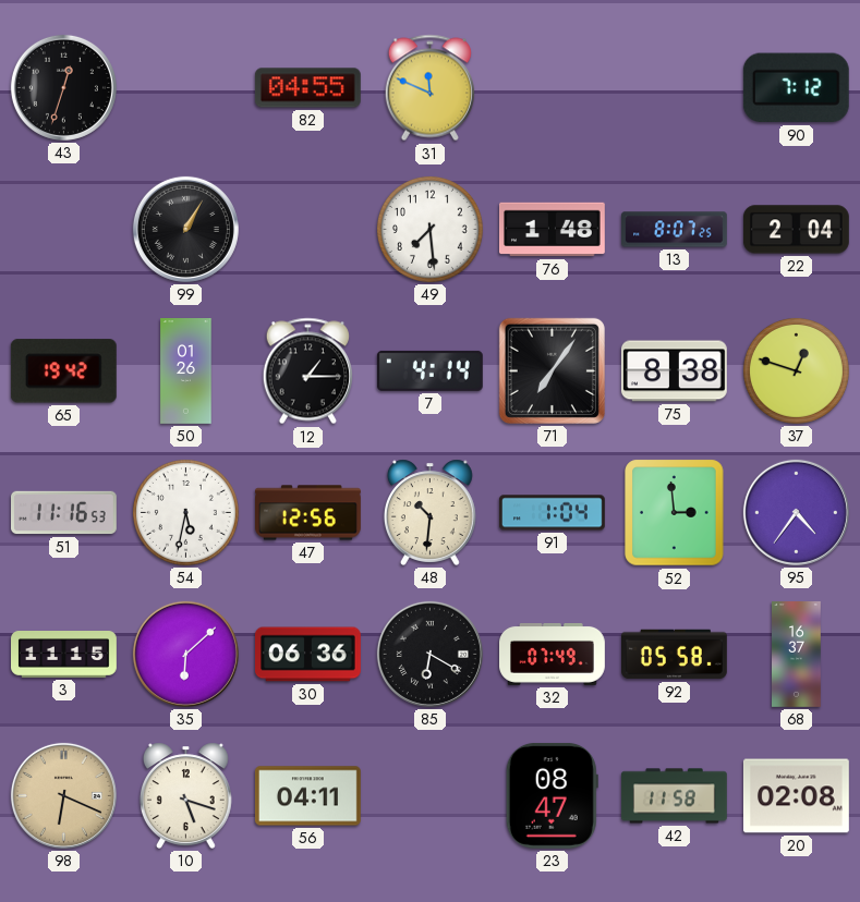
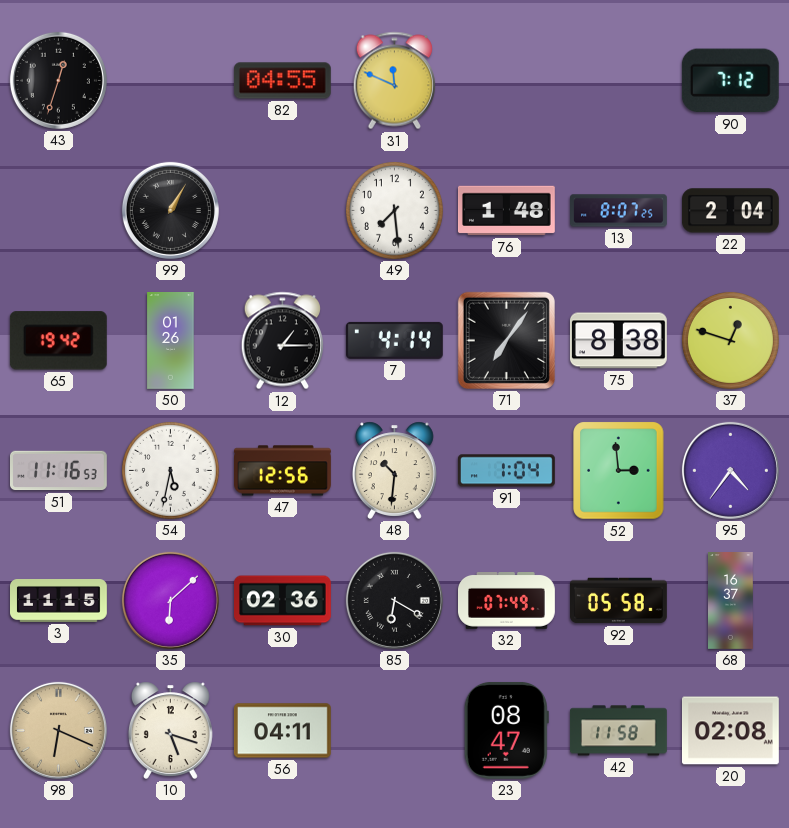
30: 06:36 -> 02:36 (283, 601)
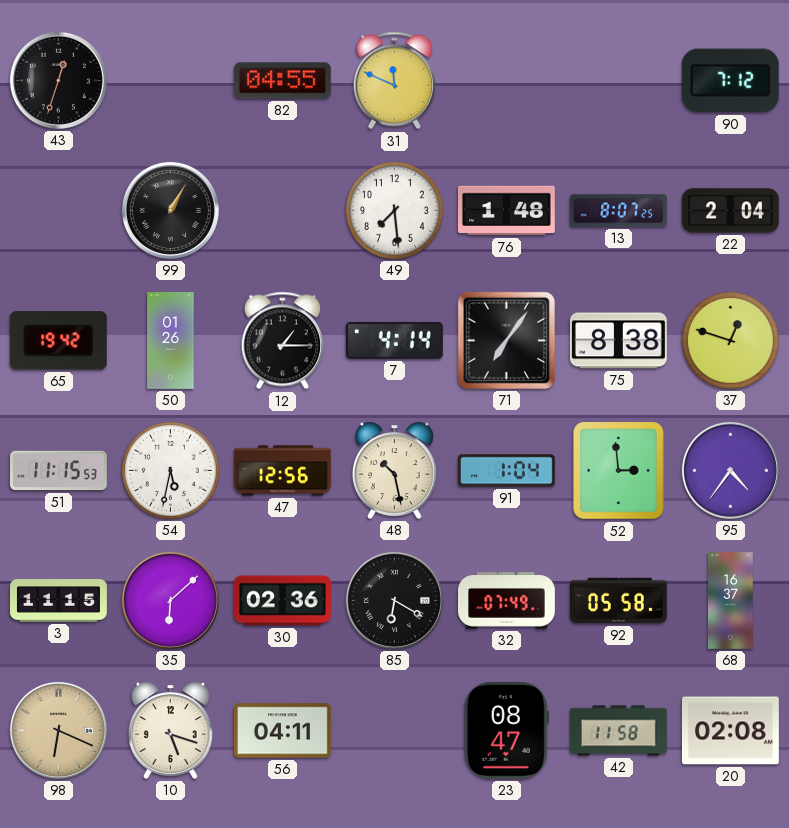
51: 11:16 -> 11:15 (59, 471)
48: 10:31 -> 10:28 (394, 470)
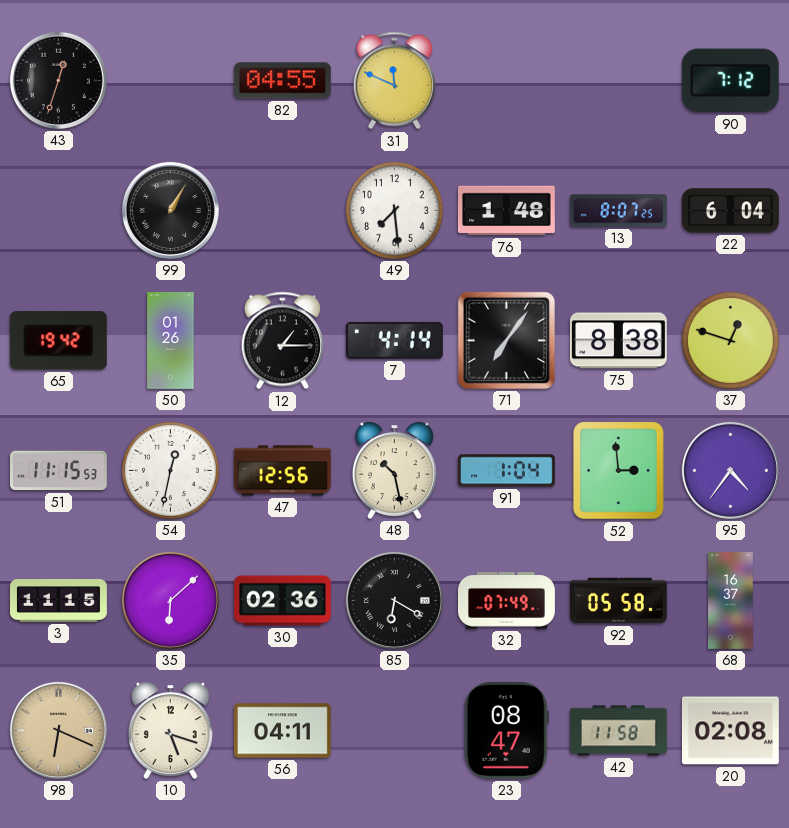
22: 2:04 -> 6:04 (730, 211)
54: 5:32 -> 12:32 (170, 470)
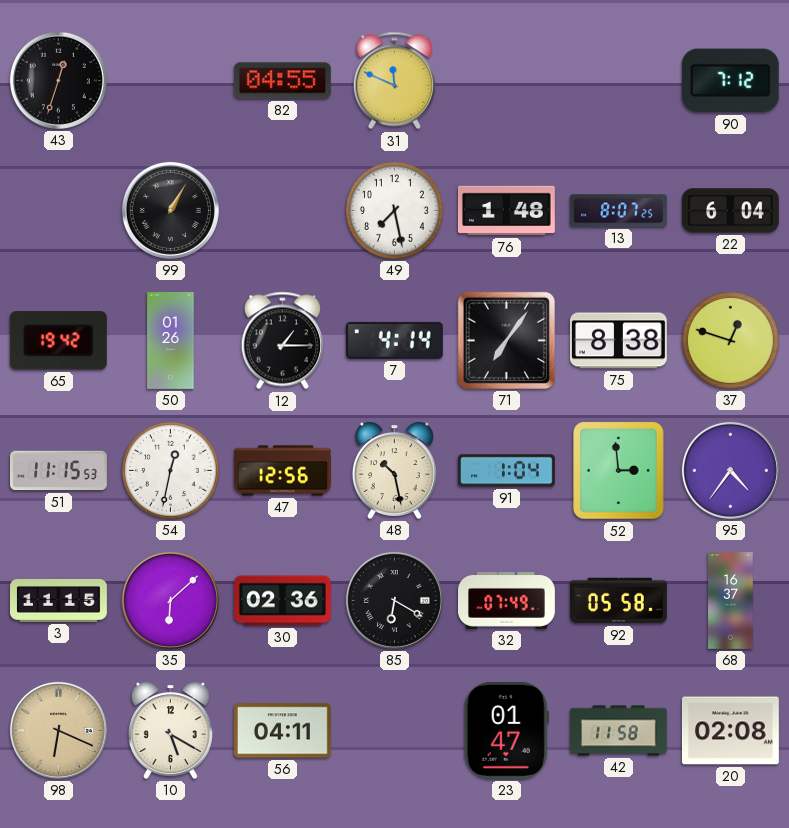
49: 7:29 -> 7:28 (394, 210)
10: 5:18 -> 5:20 (170, 730)
23: 08:47 -> 01:47 (506, 730)
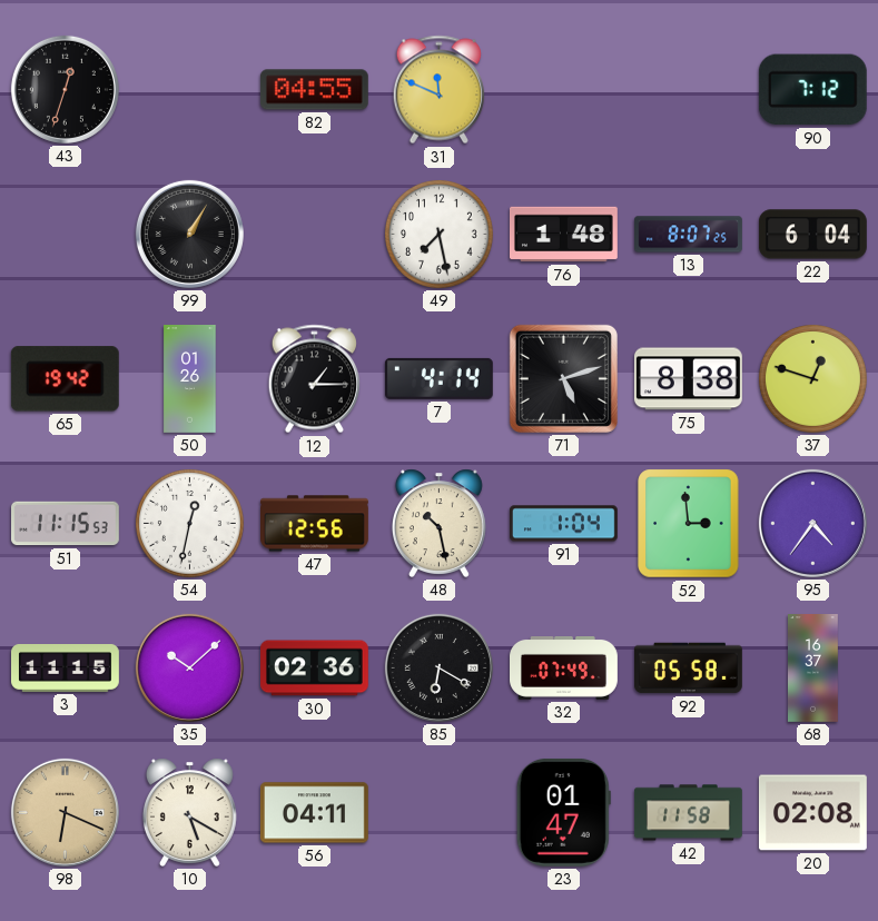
71: 7:06 -> 5:12 (563, 378)
35: 6:08 -> 10:08 (189, 667)
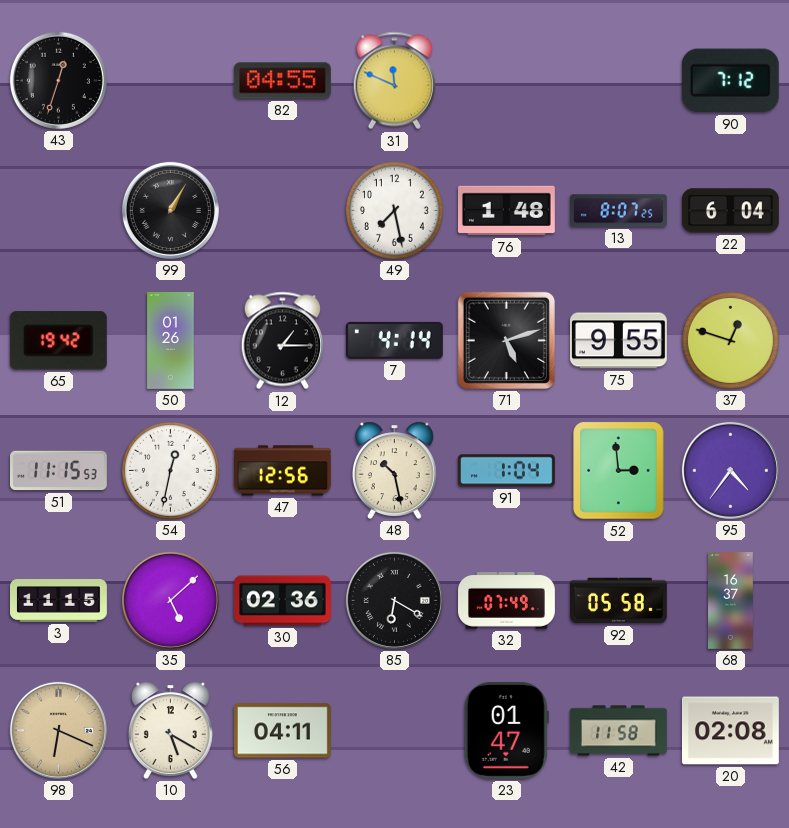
75: 8:38 -> 9:55 (618, 341)
35: 10:08 -> 5:08 (170, 600)
